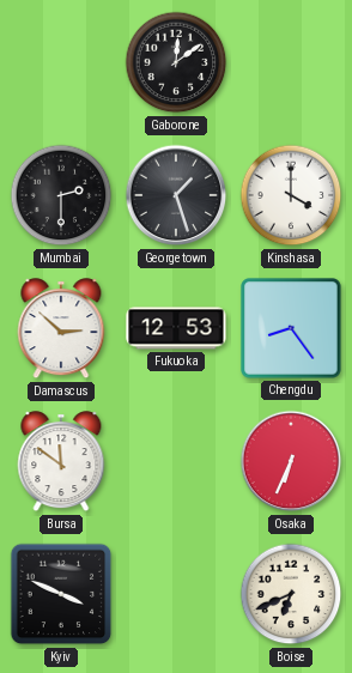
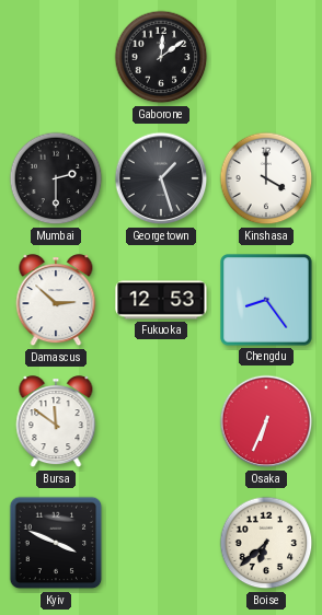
Boise: 6:41 -> 6:38 (266, 543)
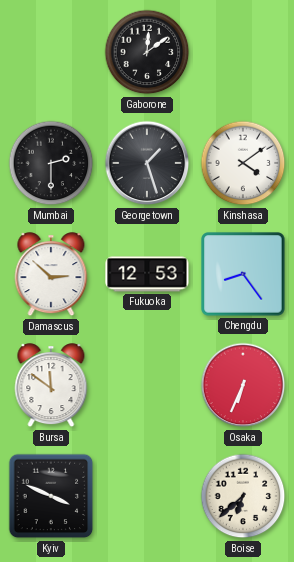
Kinshasa: 4:00 -> 4:09 (243, 163)
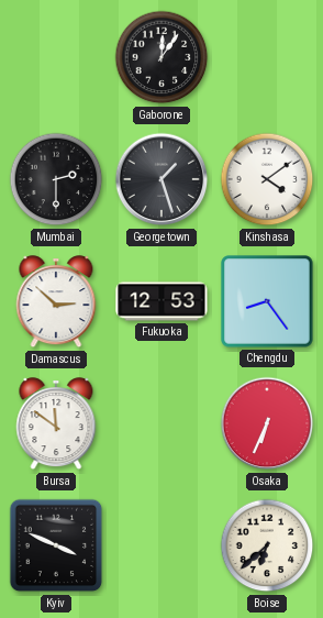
Gaborone: 12:09 -> 12:06 (161, 57)
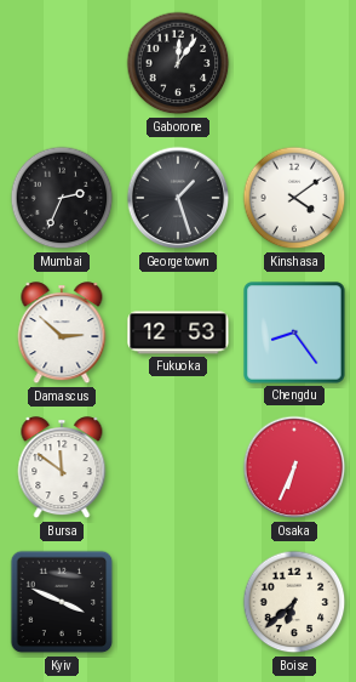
Mumbai: 2:30 -> 2:34 (62, 198)
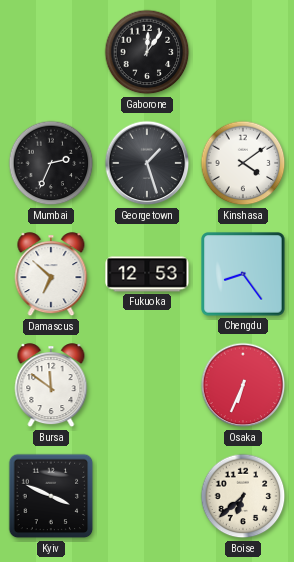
Damascus: 2:52 -> 6:52 (51, 275)
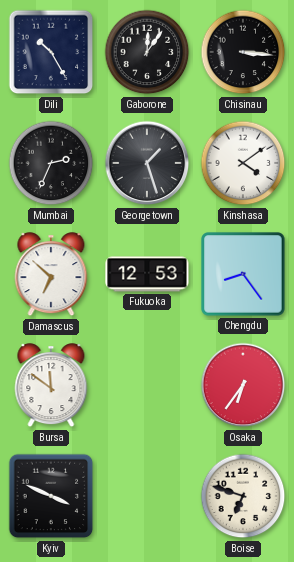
Dili: none -> 10:25 (51, 52)
Chisinau: none -> 3:16 (243, 52)
Osaka: 6:34 -> 6:36 (243, 385)
Boise: 6:38 -> 6:48 (243, 496)
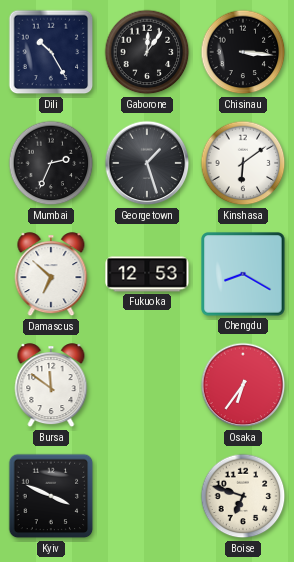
Kinshasa: 4:09 -> 6:09 (243, 163)
Chengdu: 8:24 -> 8:20 (243, 274)
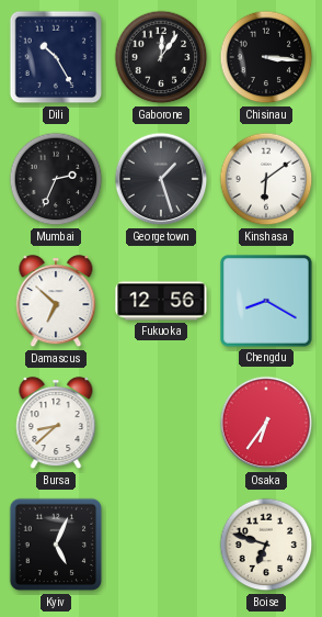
Fukuoka: 12:53 -> 12:56 (161, 301)
Bursa: 11:51 -> 8:38 (56, 424)
Kyiv: 3:49 -> 5:04 (56, 545)
